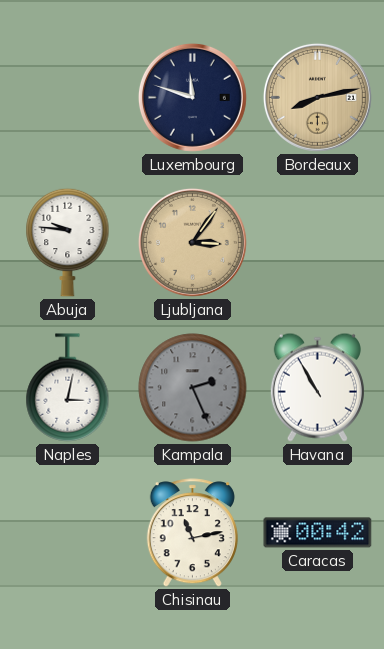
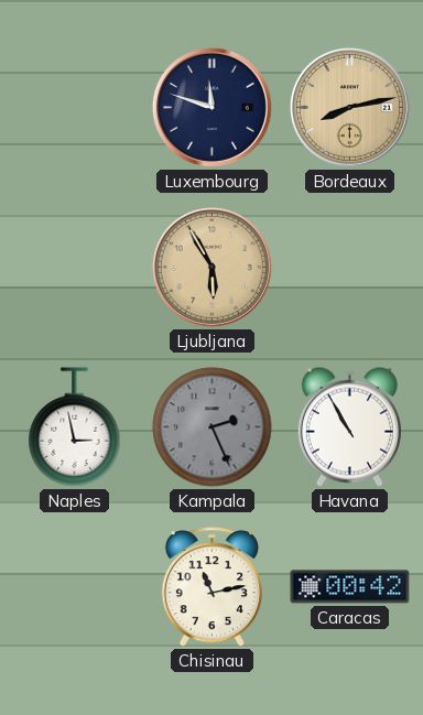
Abuja: 9:46 -> none (68, 242)
Ljubljana: 3:06 -> 5:55 (211, 267)
Naples: 3:02 -> 2:58 (75, 427)
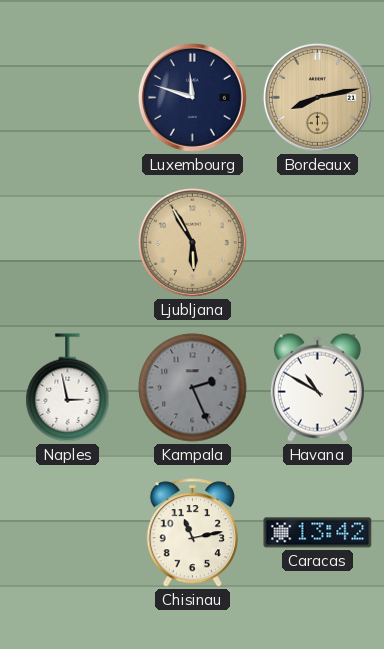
Havana: 10:55 -> 10:50 (317, 387)
Caracas: 00:42 -> 13:42 (318, 533)
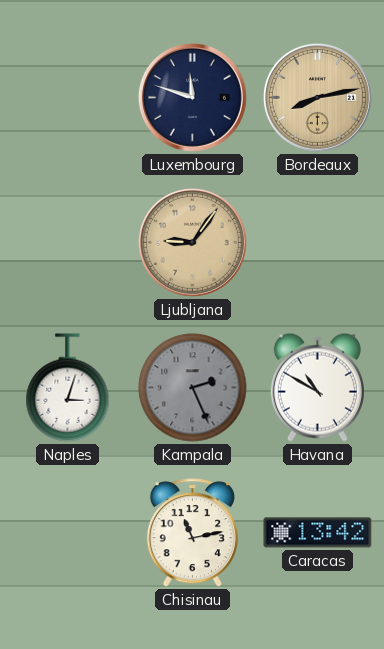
Ljubljana: 5:55 -> 9:06 (192, 242)
Naples: 2:58 -> 3:03 (68, 388)
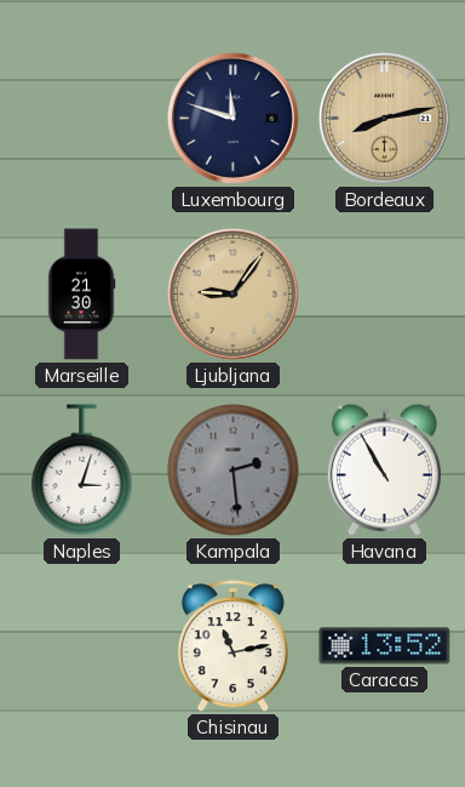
Marseille: none -> 21:30 (81, 295)
Kampala: 2:26 -> 2:29 (234, 471)
Havana: 10:50 -> 10:55 (384, 469)
Caracas: 13:42 -> 13:52 (385, 646)
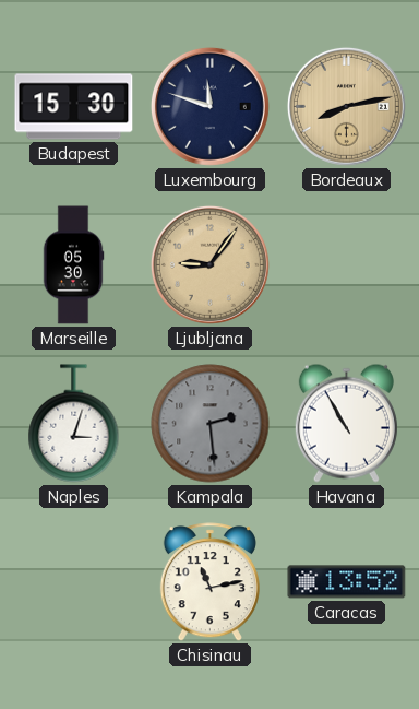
Budapest: none -> 15:30 (74, 107)
Marseille: 21:30 -> 05:30 (73, 265)
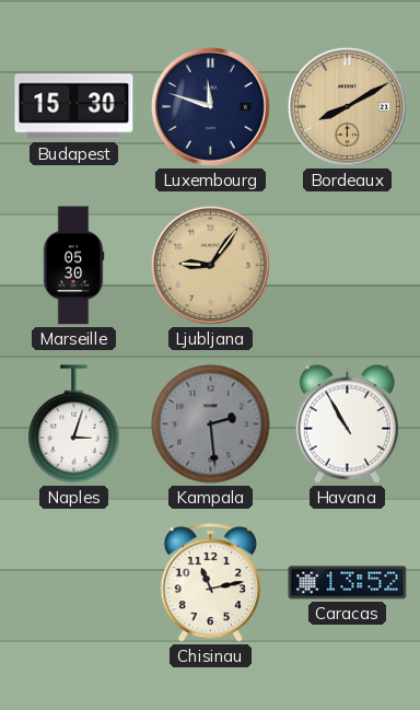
Bordeaux: 8:13 -> 8:10 (347, 106)
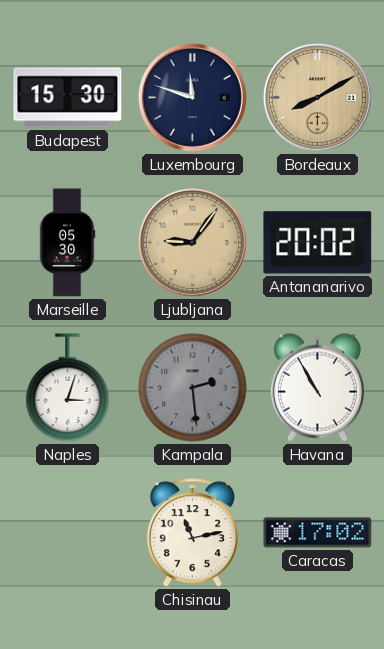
Antananarivo: none -> 20:02 (318, 243)
Caracas: 13:52 -> 17:02 (318, 533)
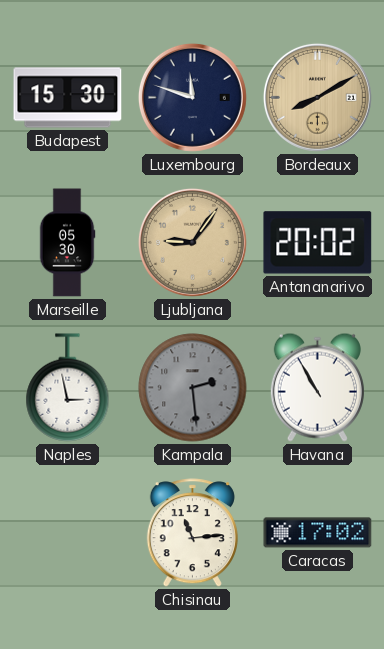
Naples: 3:03 -> 2:58 (68, 388)
Chisinau: 11:13 -> 11:14 (192, 533)
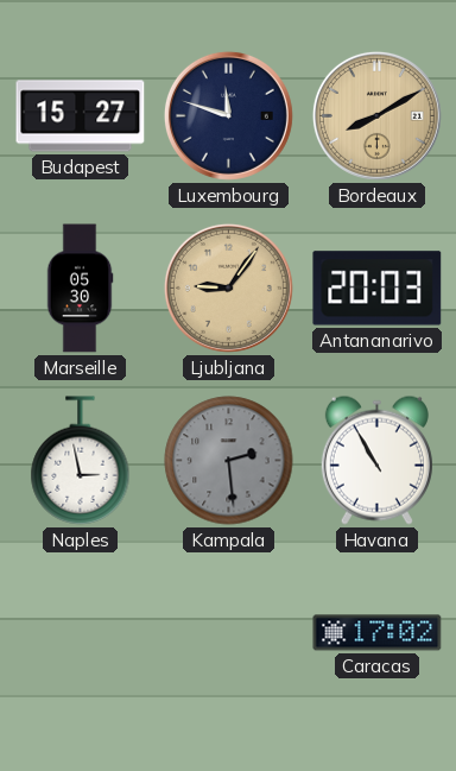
Budapest: 15:30 -> 15:27 (81, 116)
Antananarivo: 20:02 -> 20:03 (378, 289)
Chisinau: 11:14 -> none (192, 533)
